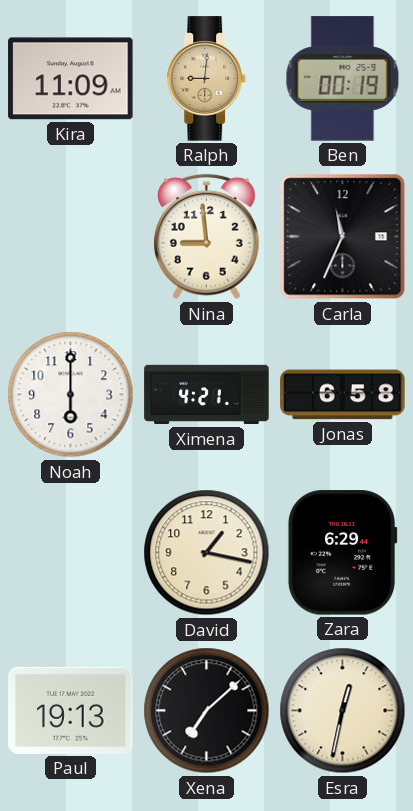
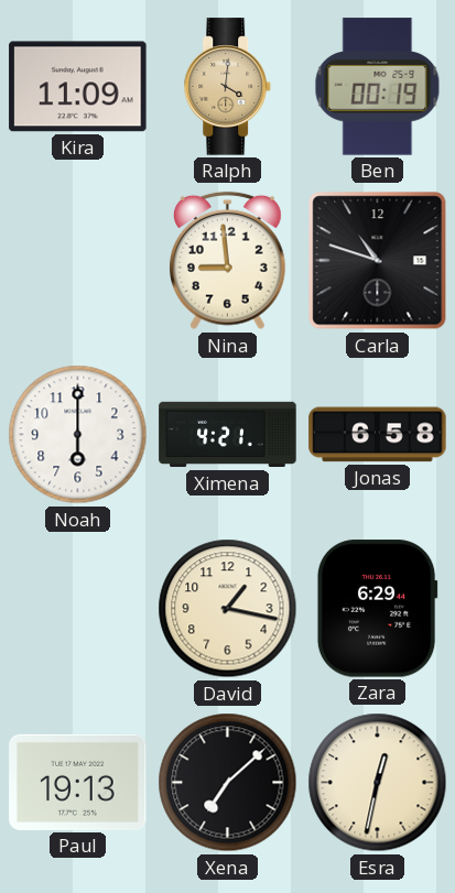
Ralph: 9:01 -> 4:01 (228, 87)
Carla: 11:34 -> 10:48 (378, 261)
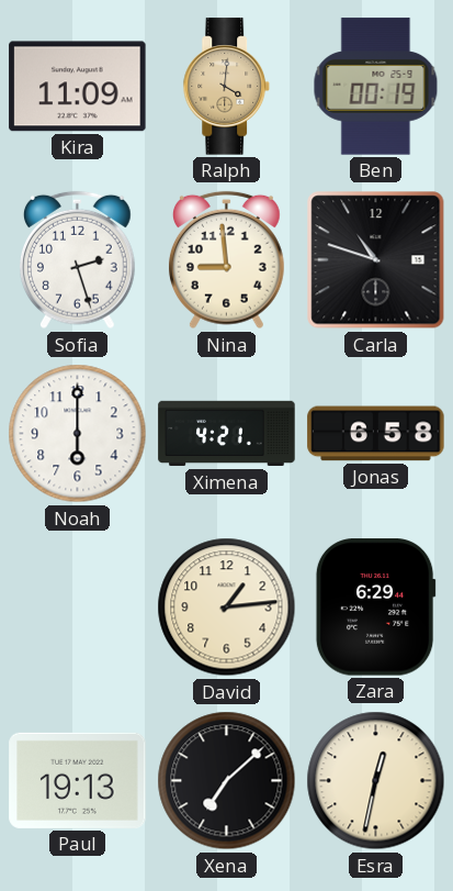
Sofia: none -> 2:27 (77, 260)
David: 1:17 -> 1:14 (227, 608)
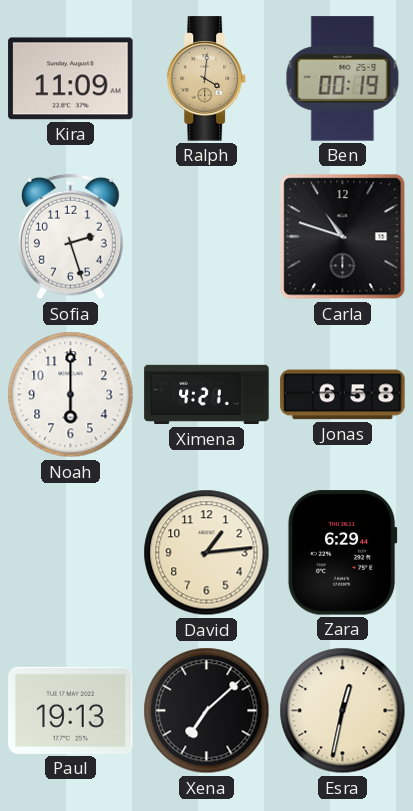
Nina: 8:59 -> none (226, 260)
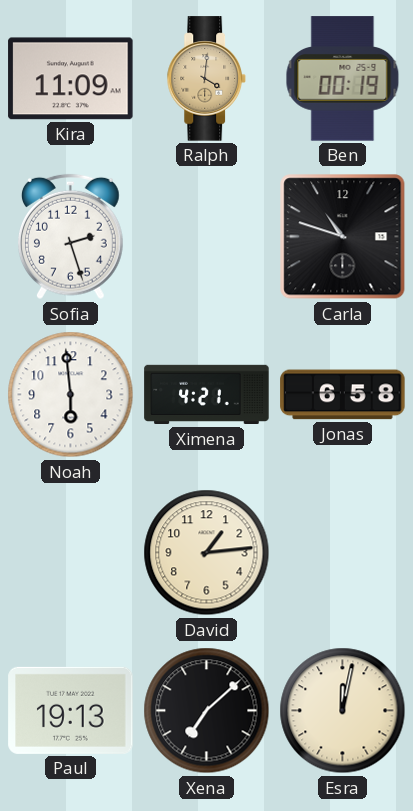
Noah: 6:00 -> 5:59 (71, 395)
Zara: 6:29 -> none (342, 553)
Esra: 12:32 -> 12:02 (343, 711)
